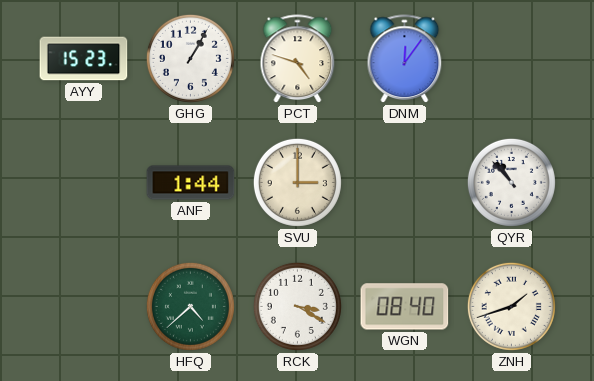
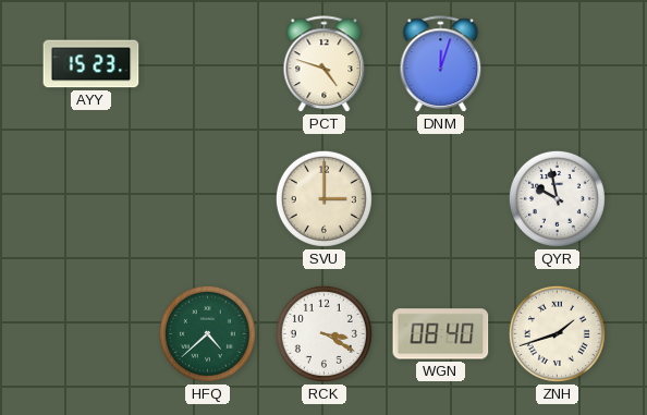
GHG: 1:05 -> none (190, 58)
DNM: 12:06 -> 12:03 (441, 64)
ANF: 1:44 -> none (191, 183)
QYR: 10:53 -> 9:58 (557, 198)
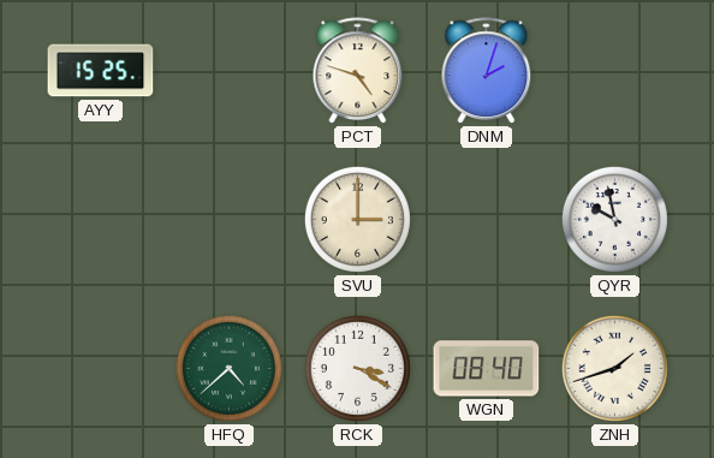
AYY: 15:23 -> 15:25 (101, 71)
DNM: 12:03 -> 2:03 (487, 71)
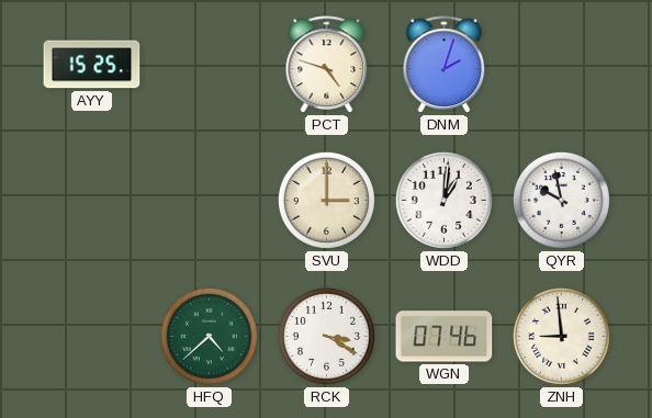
WDD: none -> 1:01 (443, 200)
WGN: 08:40 -> 07:46 (445, 337)
ZNH: 1:42 -> 8:59 (561, 336)
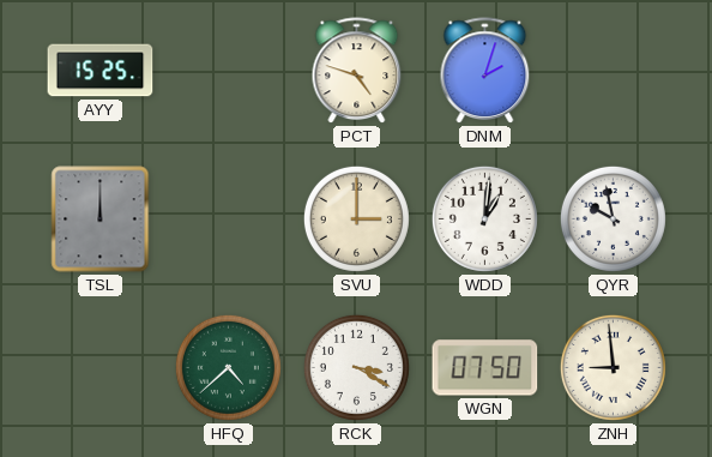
TSL: none -> 12:00 (101, 220)
WGN: 07:46 -> 07:50 (485, 368)
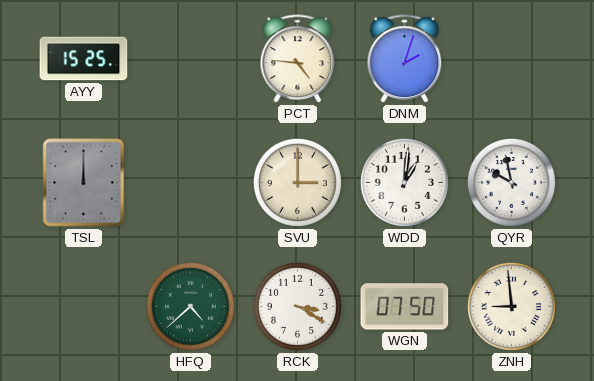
PCT: 4:48 -> 4:46 (298, 59)
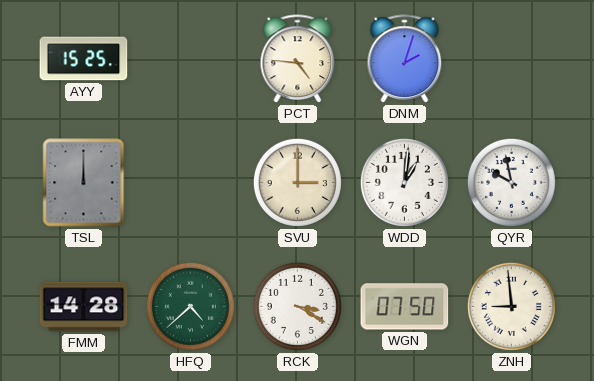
FMM: none -> 14:28 (84, 307)
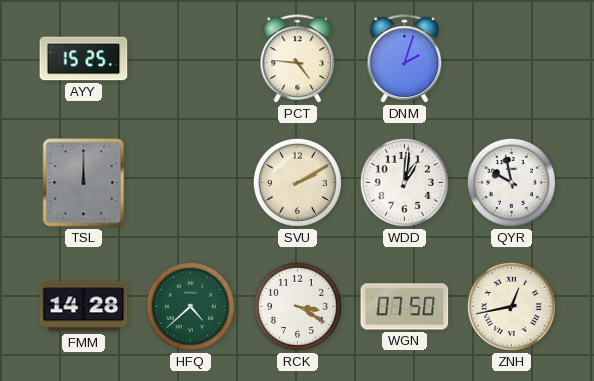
SVU: 3:00 -> 2:10 (297, 182)
ZNH: 8:59 -> 12:43 (511, 306)
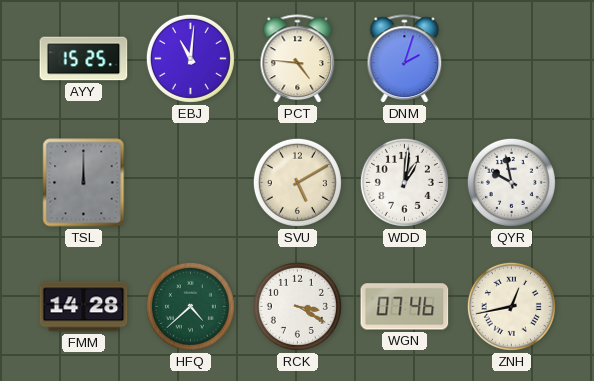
EBJ: none -> 11:01 (190, 58)
SVU: 2:10 -> 5:10 (297, 182)
WGN: 07:50 -> 07:46 (405, 307)
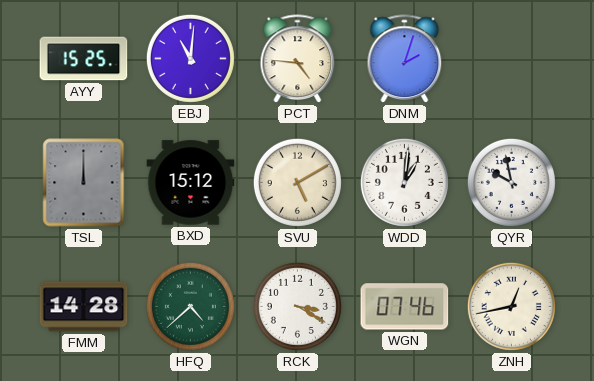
BXD: none -> 15:12 (191, 183)
